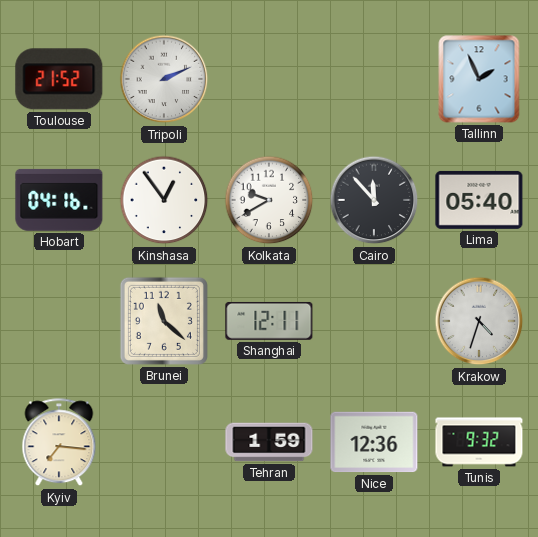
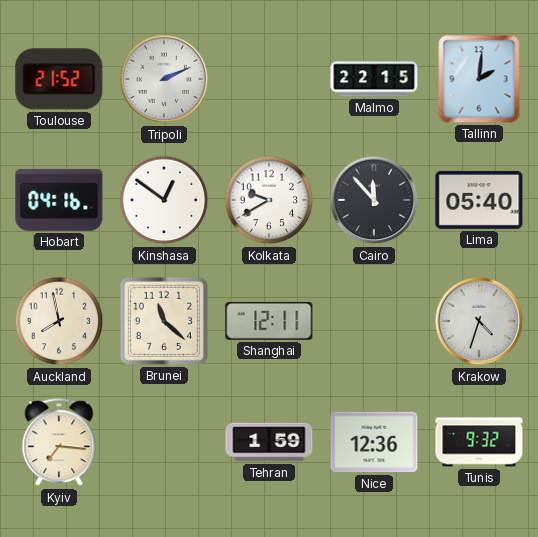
Malmo: none -> 22:15 (374, 79)
Tallinn: 1:56 -> 2:01 (479, 79)
Kinshasa: 12:54 -> 12:51 (164, 200)
Auckland: none -> 7:58 (59, 321)
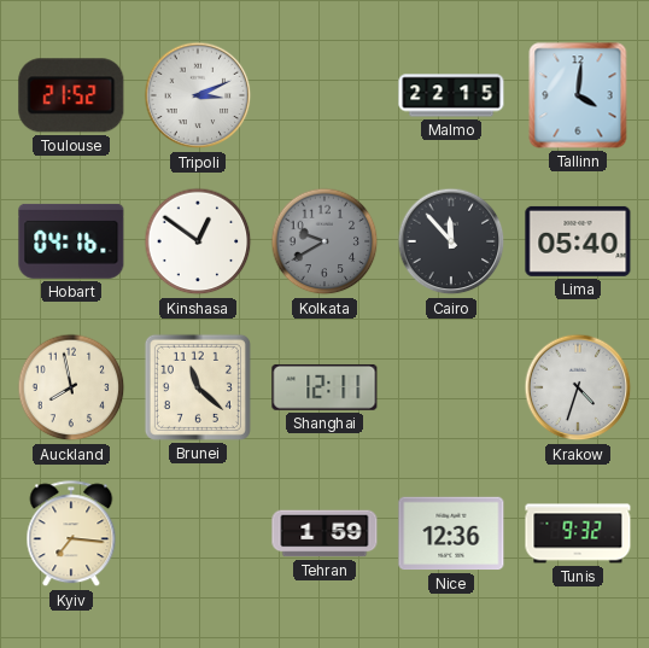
Tripoli: 2:11 -> 3:11 (198, 95)
Tallinn: 2:01 -> 4:01 (578, 95)
Kolkata dial: white -> grey (324, 241)
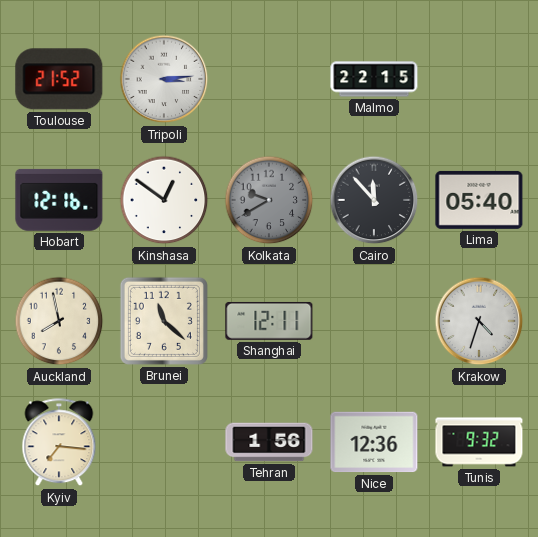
Tripoli: 3:11 -> 3:14 (164, 79)
Tallinn: 4:01 -> none (578, 95)
Hobart: 04:16 -> 12:16 (59, 200)
Tehran: 1:59 -> 1:56 (269, 442)
